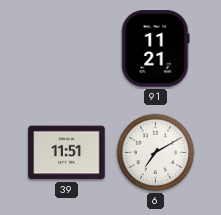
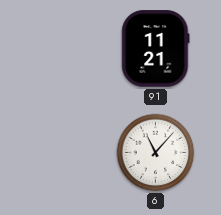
39: 11:51 -> none (67, 153)
6: 7:10 -> 11:07 (156, 153)
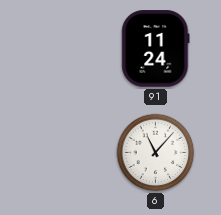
91: 11:21 -> 11:24 (156, 49)
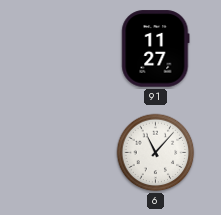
91: 11:24 -> 11:27 (156, 49)
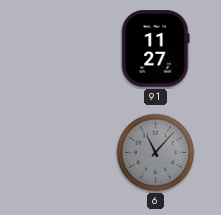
6 dial: white -> grey (156, 153)
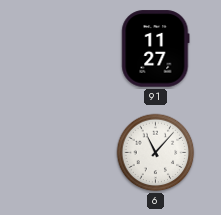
6 dial: grey -> white (156, 153)
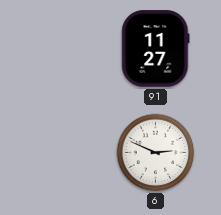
6: 11:07 -> 2:49 (156, 153)
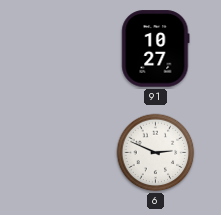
91: 11:27 -> 10:27 (156, 49)
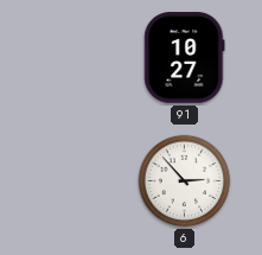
6: 2:49 -> 2:53 (185, 181)
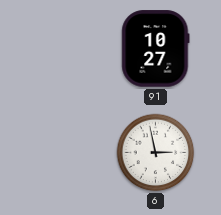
6: 2:53 -> 2:58 (156, 153)
